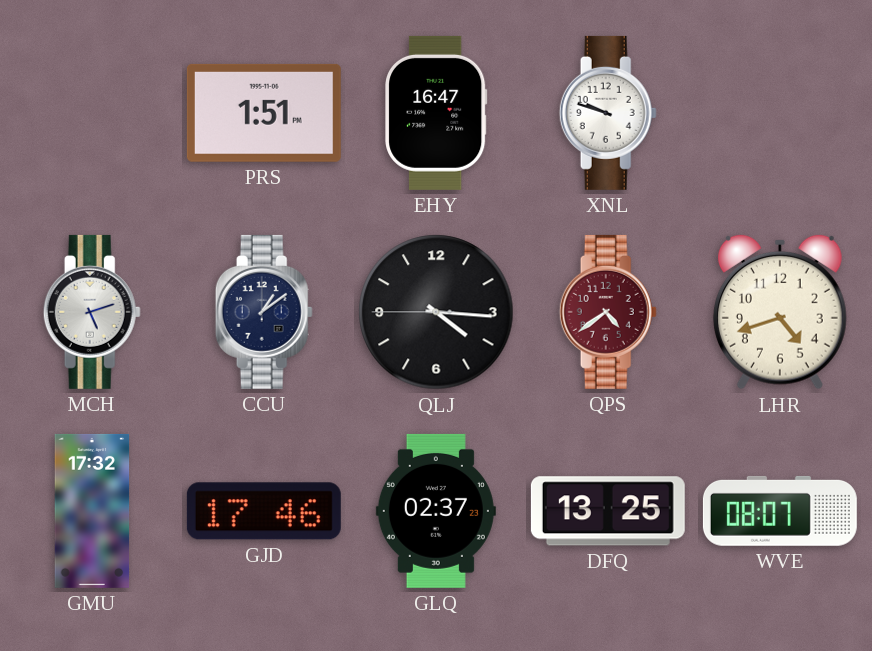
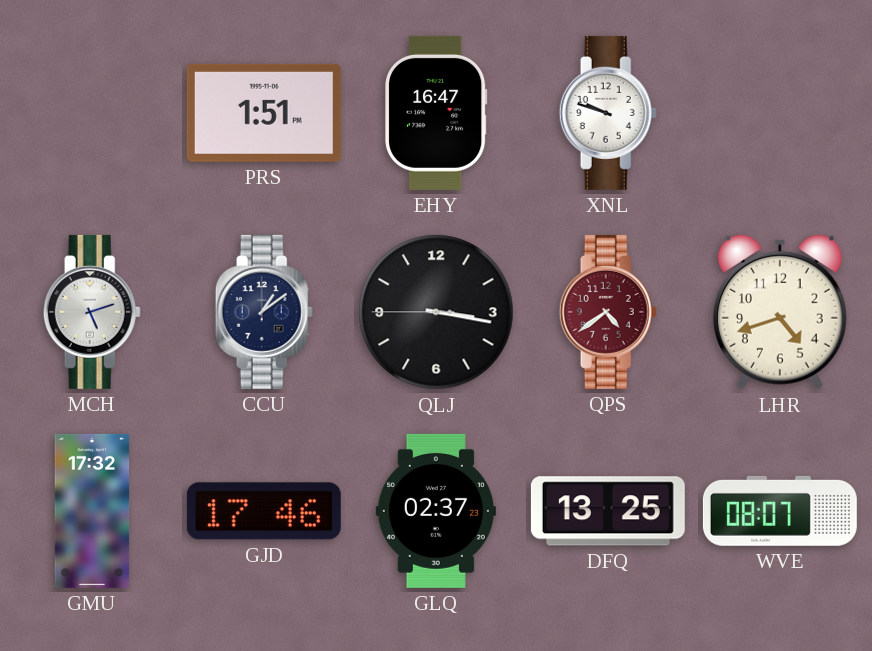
QLJ: 4:15 -> 3:16 (436, 312)
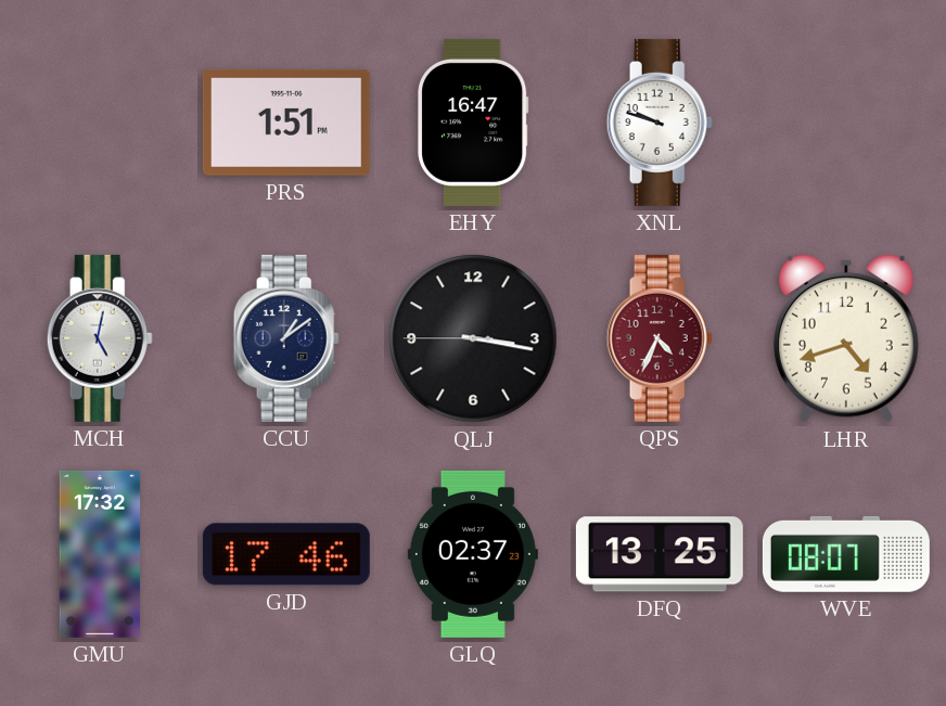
MCH: 5:12 -> 5:02 (100, 338)
QPS: 4:39 -> 4:34 (660, 338)
